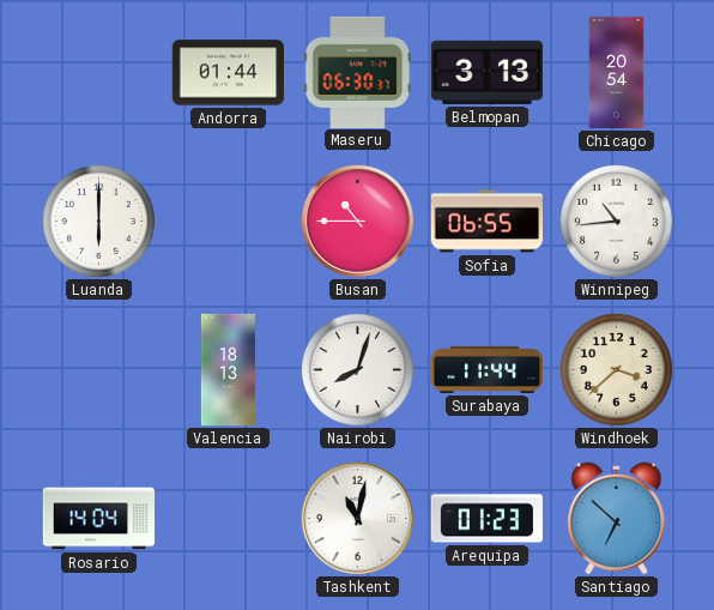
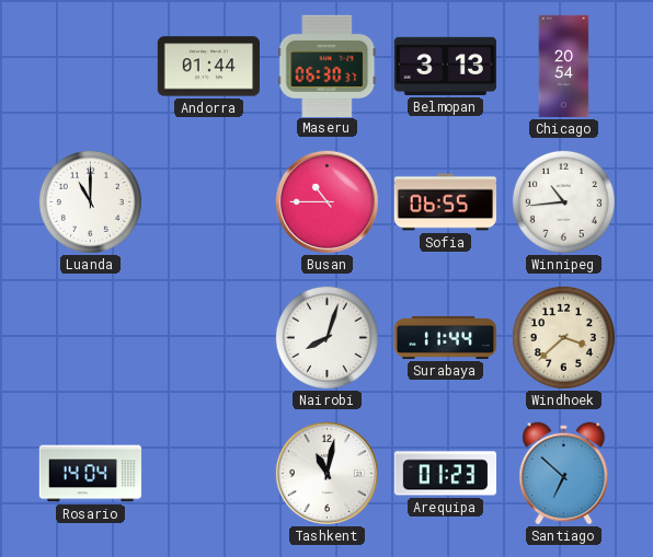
Luanda: 6:00 -> 11:00 (90, 201)
Valencia: 18:13 -> none (228, 370)
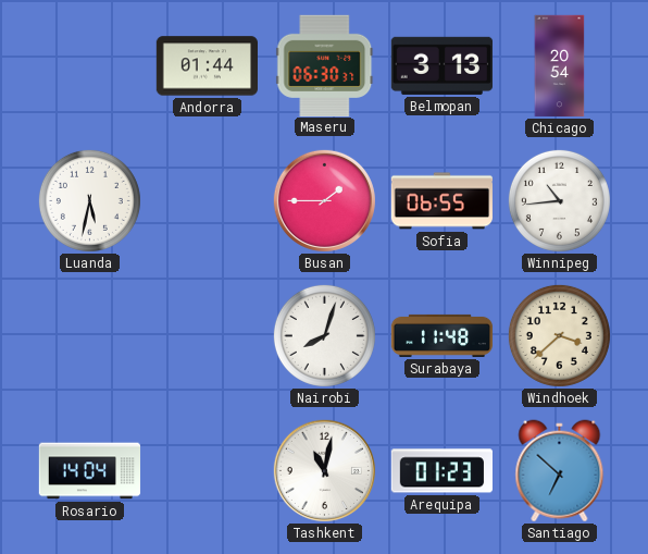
Luanda: 11:00 -> 5:32 (89, 200)
Busan: 10:45 -> 1:45 (324, 200)
Surabaya: 11:44 -> 11:48 (443, 335)
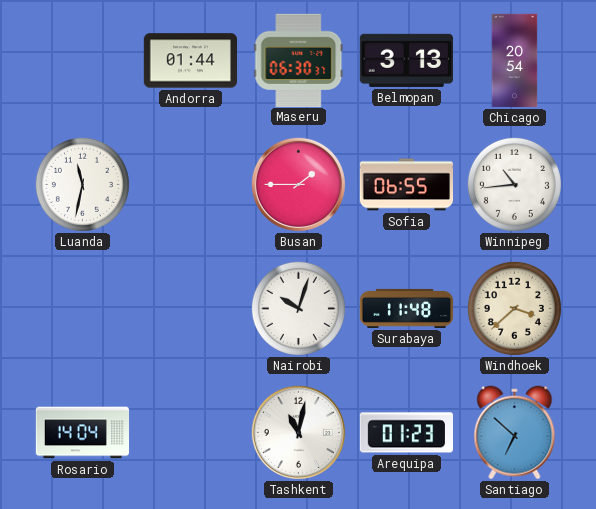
Luanda: 5:32 -> 11:32 (82, 184)
Nairobi: 8:03 -> 10:03 (298, 308)
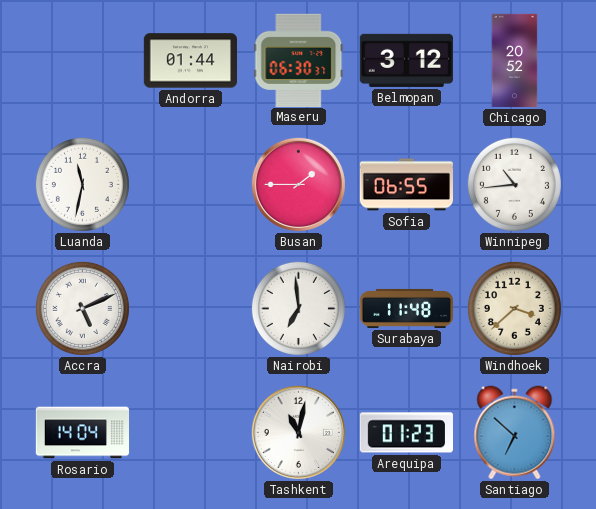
Belmopan: 3:13 -> 3:12 (406, 60)
Chicago: 20:54 -> 20:52 (515, 61)
Accra: none -> 5:11 (82, 308)
Nairobi: 10:03 -> 6:59 (298, 308)
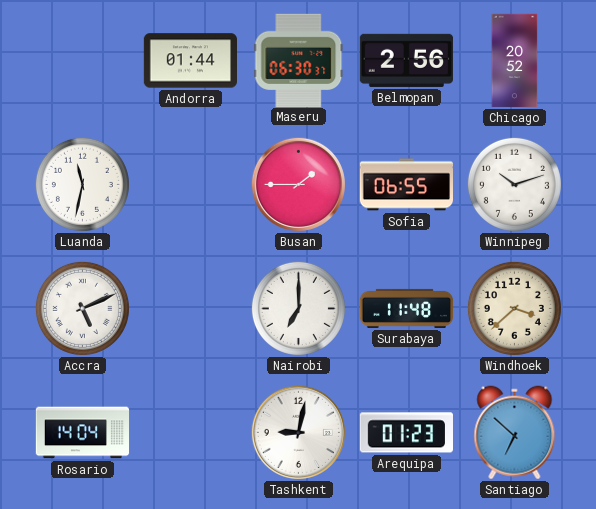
Belmopan: 3:12 -> 2:56 (406, 60)
Winnipeg: 10:44 -> 10:12 (514, 184)
Nairobi: 6:59 -> 7:00 (298, 308)
Tashkent: 11:02 -> 9:02 (298, 432)
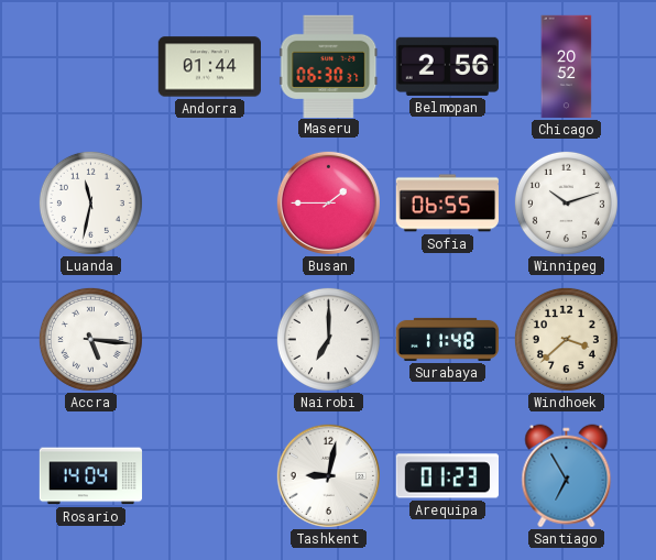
Accra: 5:11 -> 5:16 (90, 339)
Santiago: 6:52 -> 6:55 (567, 476)
